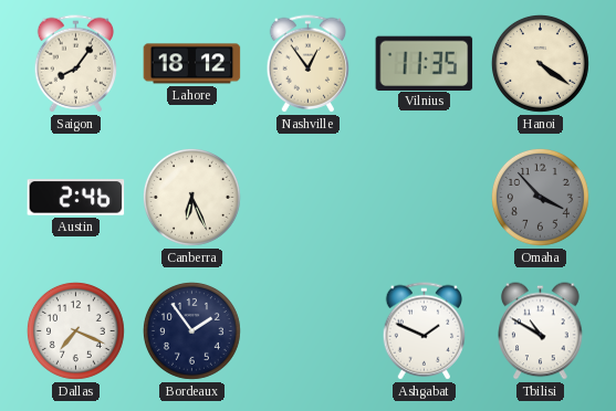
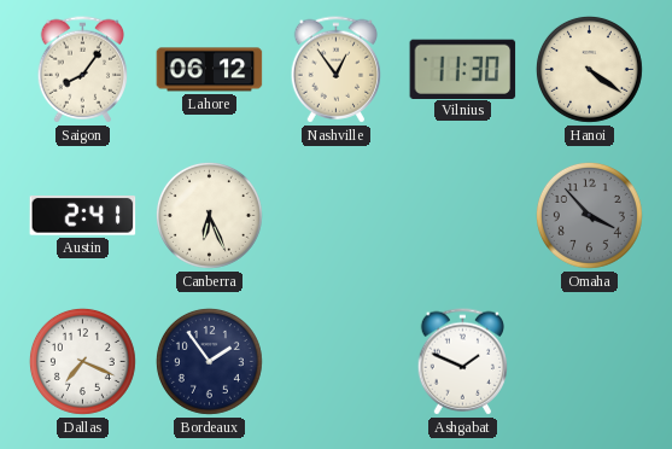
Lahore: 18:12 -> 06:12 (210, 70)
Vilnius: 11:35 -> 11:30 (463, 69)
Austin: 2:46 -> 2:41 (83, 216)
Tbilisi: 10:50 -> none (541, 331)
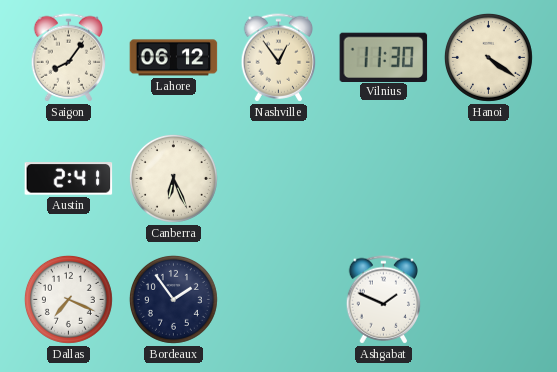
Omaha: 3:53 -> none (589, 215)
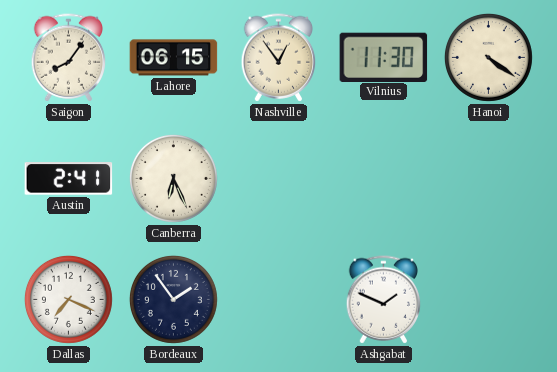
Lahore: 06:12 -> 06:15 (174, 58)
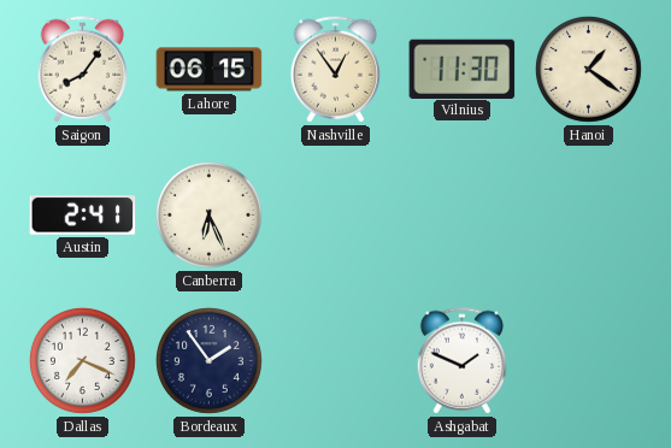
Hanoi: 4:21 -> 1:21 (588, 69)
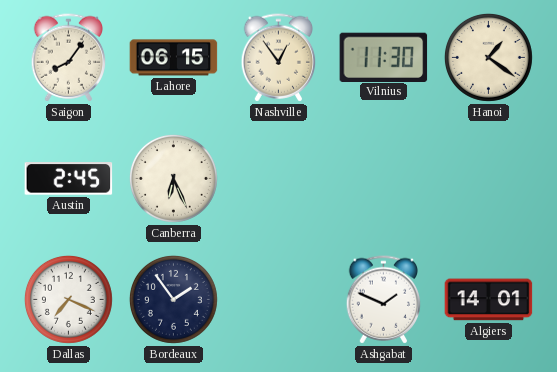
Austin: 2:41 -> 2:45 (69, 179)
Algiers: none -> 14:01 (489, 300)
